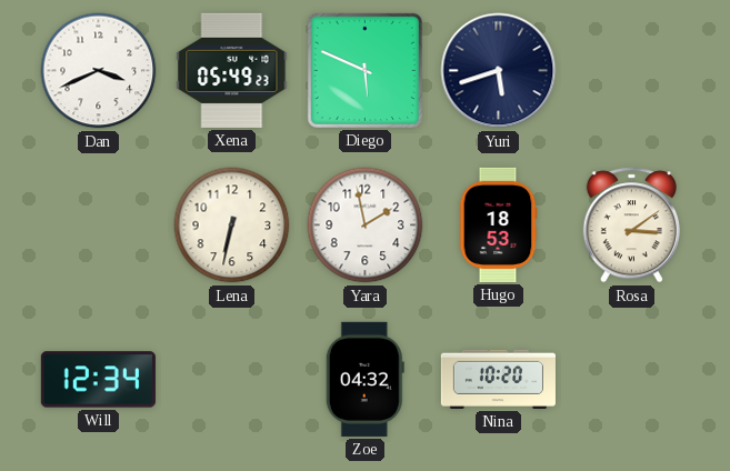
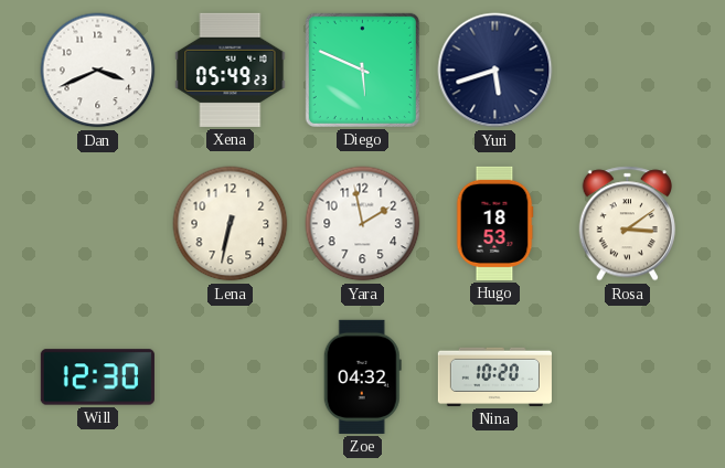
Will: 12:34 -> 12:30 (97, 377)
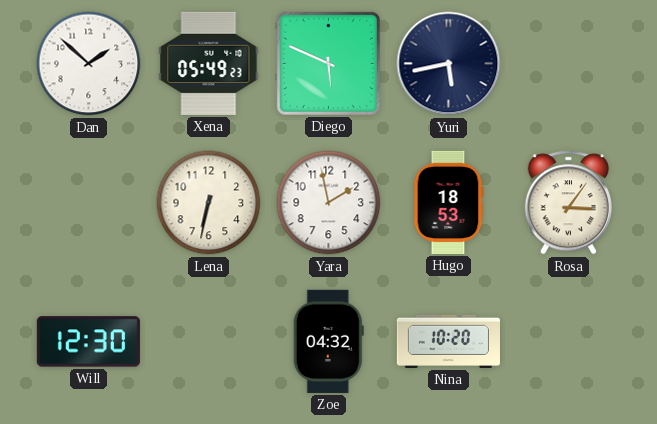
Dan: 3:41 -> 1:52 (89, 64)
Yuri: 5:42 -> 5:43 (449, 64)
Rosa: 3:09 -> 3:06 (568, 203)
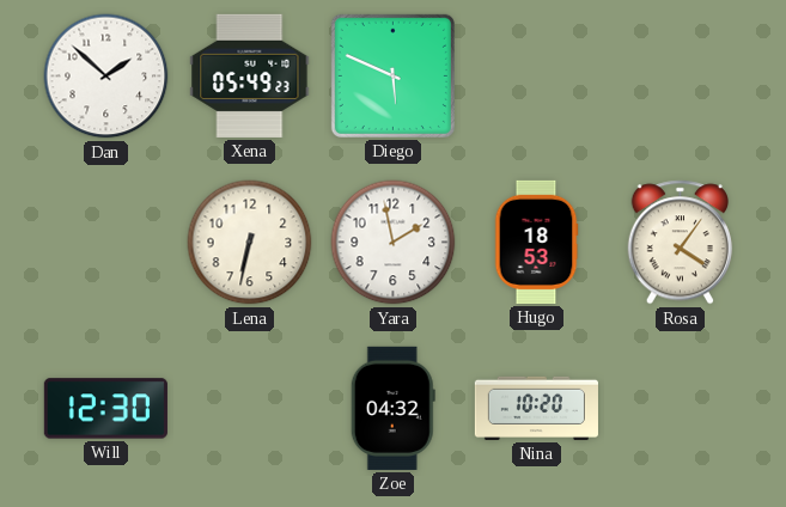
Yuri: 5:43 -> none (449, 64)
Rosa: 3:06 -> 4:06 (680, 243)
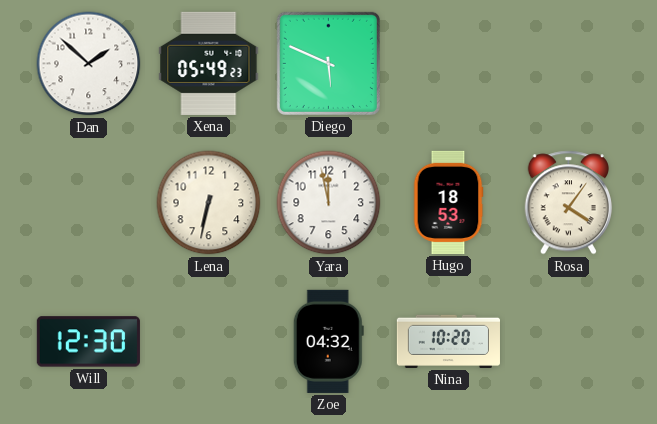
Yara: 1:58 -> 11:58 (329, 203)
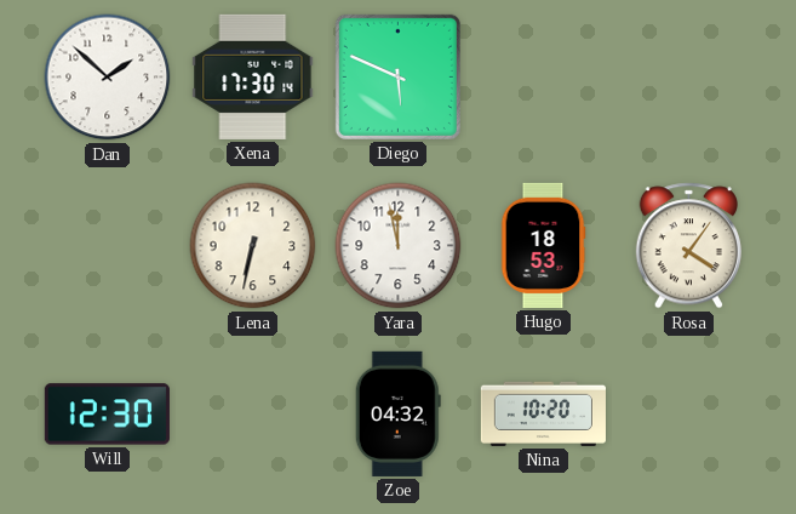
Xena: 05:49 -> 17:30 (253, 76)
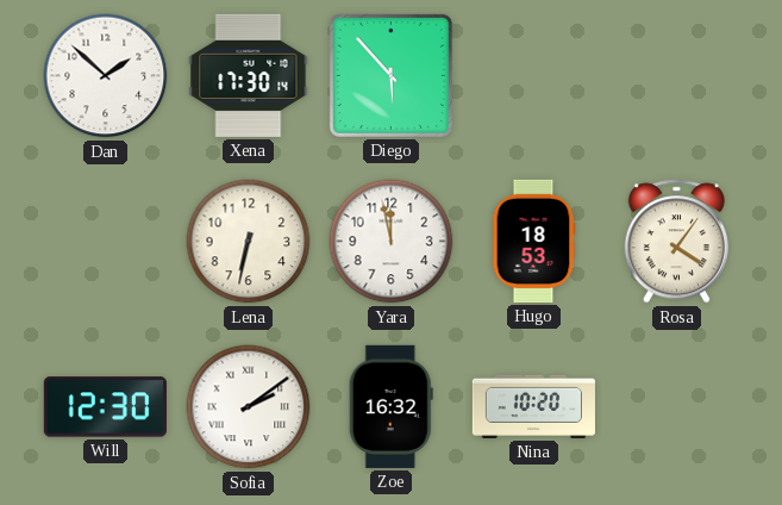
Diego: 5:49 -> 5:53 (390, 75)
Sofia: none -> 2:09 (249, 407)
Zoe: 04:32 -> 16:32 (390, 406)
